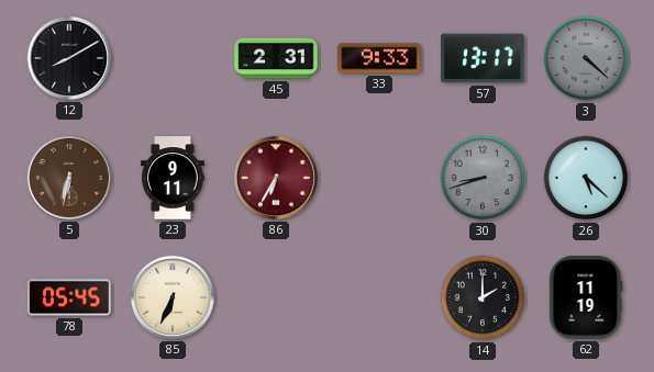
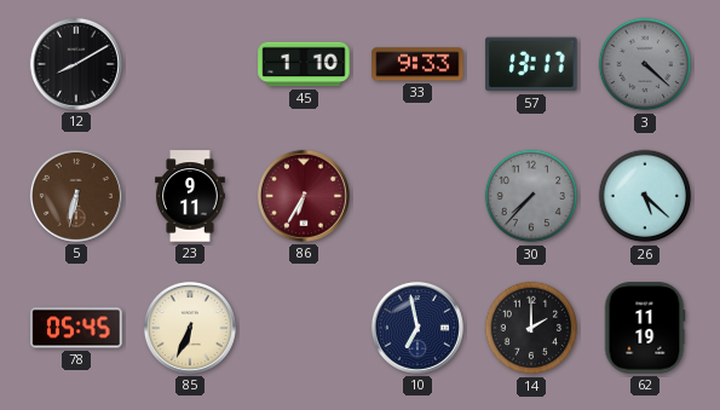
45: 2:31 -> 1:10 (304, 64)
30: 8:42 -> 7:37 (531, 196)
10: none -> 6:58 (417, 328)
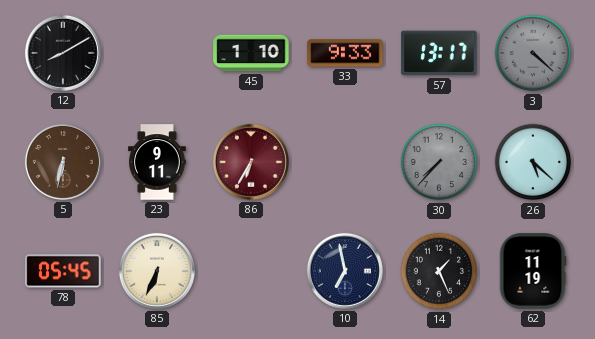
14: 2:00 -> 1:26 (439, 271)
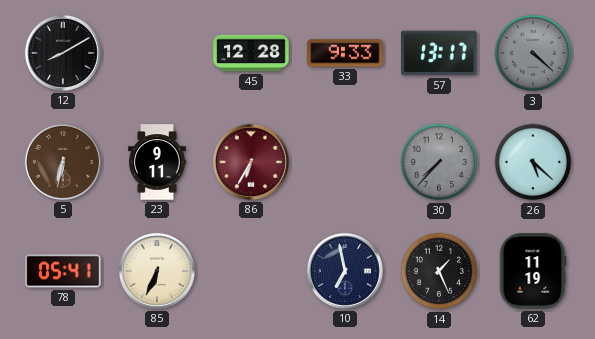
45: 1:10 -> 12:28 (251, 53)
78: 05:45 -> 05:41 (63, 271)
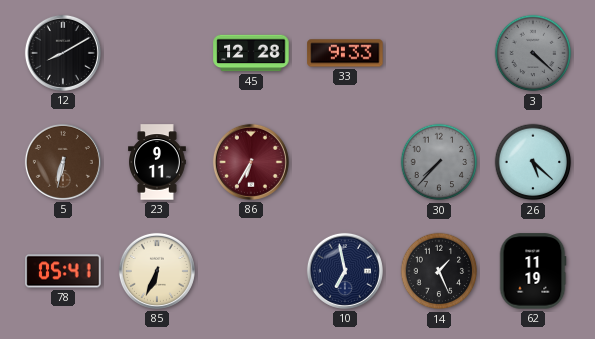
57: 13:17 -> none (439, 53)
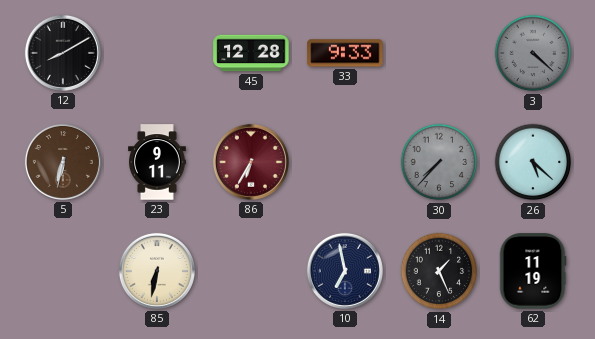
78: 05:41 -> none (63, 271)
85: 6:34 -> 6:32 (157, 271)
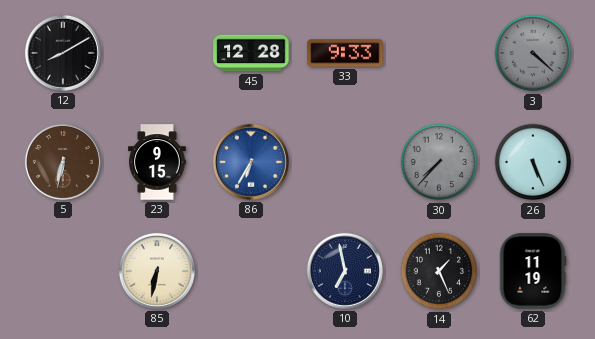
23: 9:11 -> 9:15 (158, 162)
86 dial: burgundy -> blue (251, 162)
26: 5:22 -> 5:26 (533, 162)
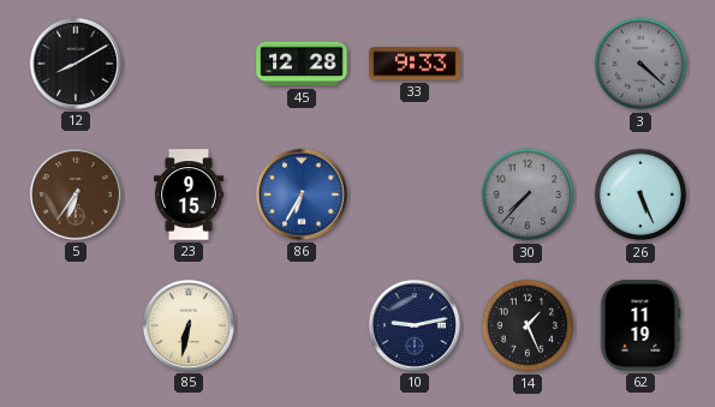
5: 6:32 -> 6:36 (76, 194)
10: 6:58 -> 9:13 (415, 325)
